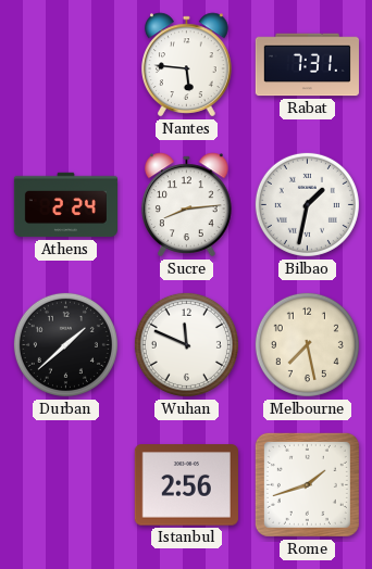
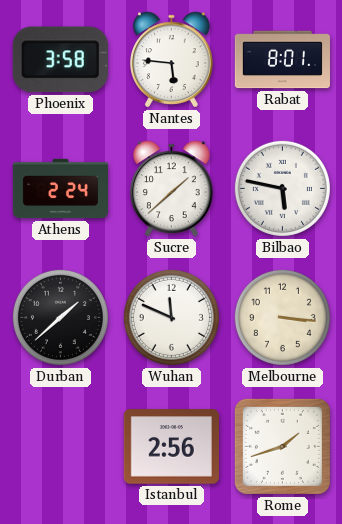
Phoenix: none -> 3:58 (60, 60)
Rabat: 7:31 -> 8:01 (282, 60)
Sucre: 8:14 -> 1:38 (172, 189)
Bilbao: 1:32 -> 5:47 (282, 188)
Melbourne: 7:28 -> 3:16 (282, 317)
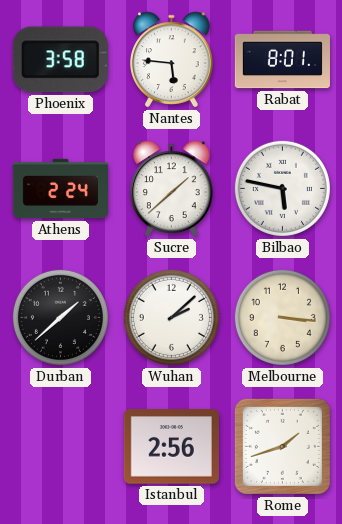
Wuhan: 11:49 -> 2:08 (171, 317)
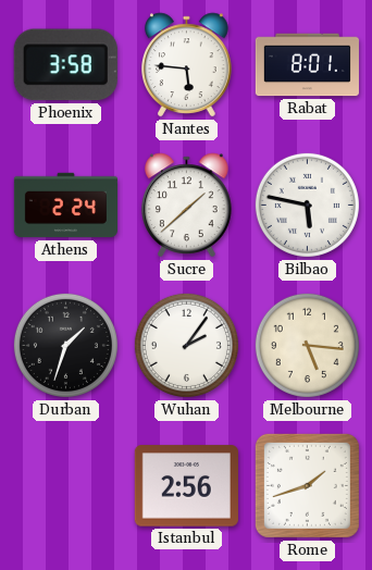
Durban: 1:38 -> 1:33 (65, 345)
Wuhan: 2:08 -> 2:06 (186, 345)
Melbourne: 3:16 -> 5:16 (307, 345)
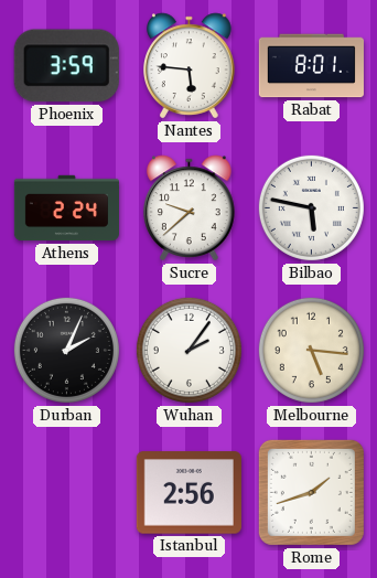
Phoenix: 3:58 -> 3:59 (66, 66)
Sucre: 1:38 -> 9:38 (190, 208)
Durban: 1:33 -> 2:04 (66, 350)
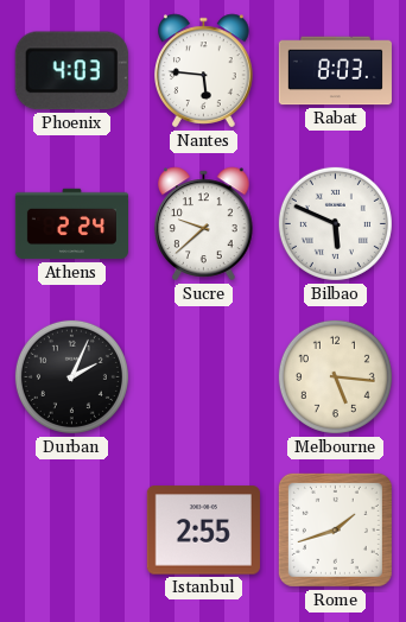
Phoenix: 3:59 -> 4:03 (71, 71)
Rabat: 8:01 -> 8:03 (335, 71)
Bilbao: 5:47 -> 5:49 (335, 223)
Wuhan: 2:06 -> none (188, 350)
Istanbul: 2:56 -> 2:55 (203, 531)
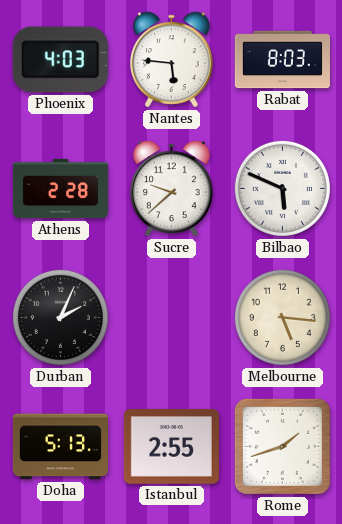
Athens: 2:24 -> 2:28 (60, 189)
Doha: none -> 5:13 (60, 447)
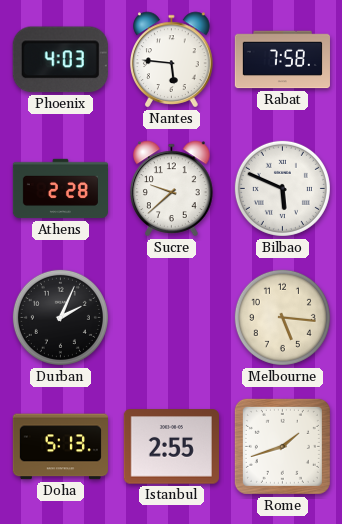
Rabat: 8:03 -> 7:58 (282, 60)
